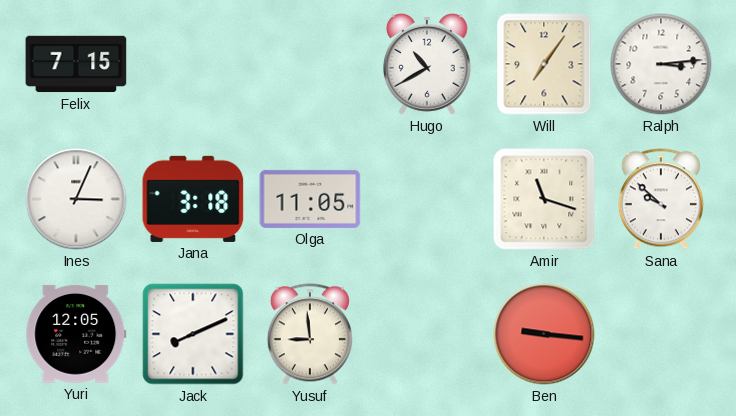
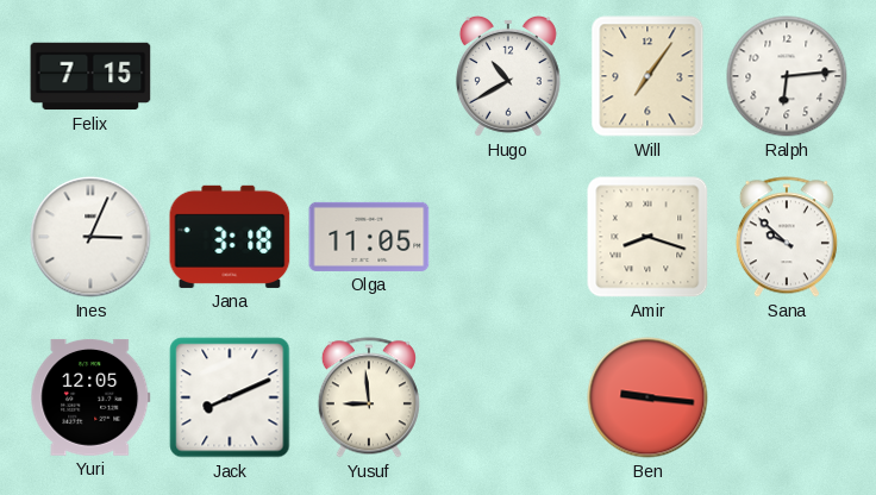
Ralph: 3:14 -> 6:14 (787, 76)
Amir: 11:18 -> 8:18 (647, 237)
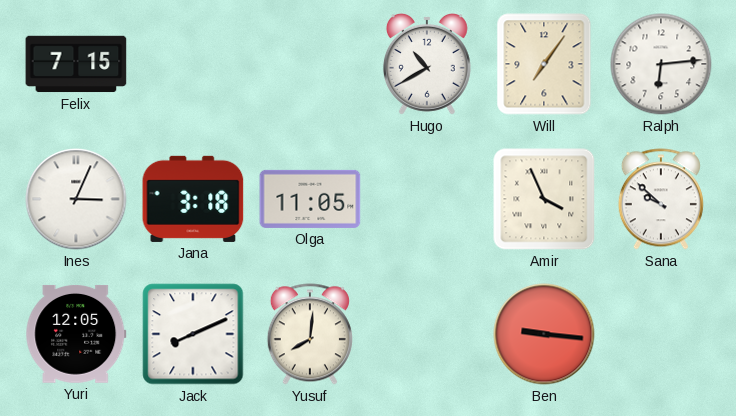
Amir: 8:18 -> 3:56 (544, 199)
Yusuf: 8:59 -> 8:01 (310, 334)
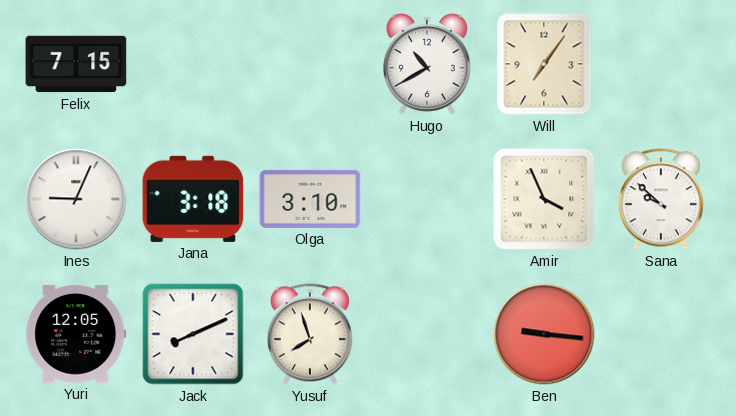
Ralph: 6:14 -> none (661, 64)
Ines: 3:04 -> 9:04 (76, 199)
Olga: 11:05 -> 3:10 (310, 199)
Yusuf: 8:01 -> 7:57 (310, 334)
